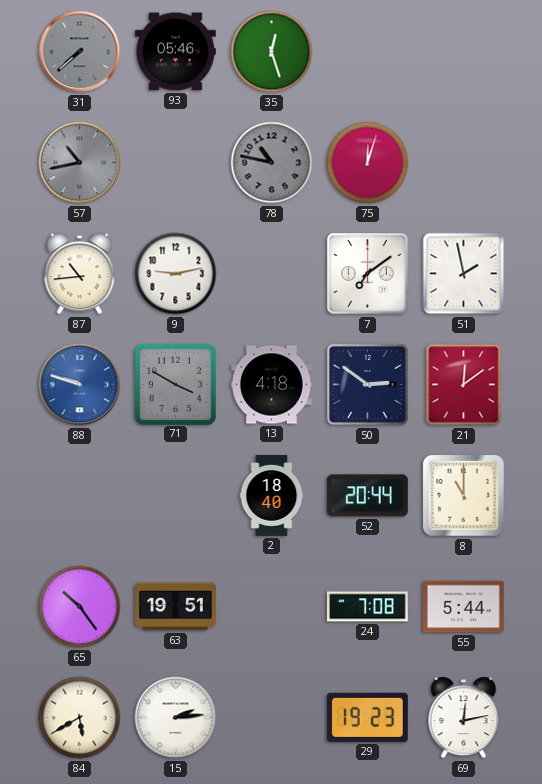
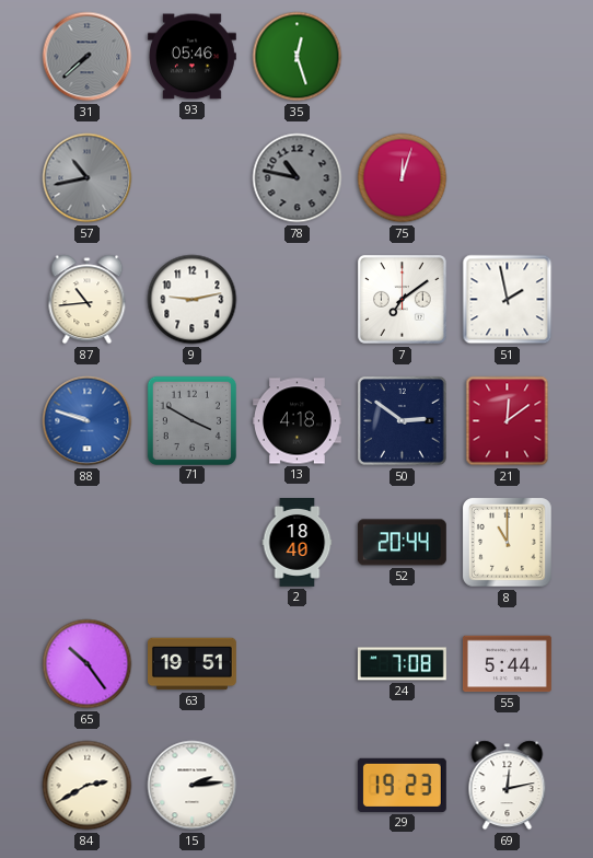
84: 5:40 -> 2:40 (88, 786)
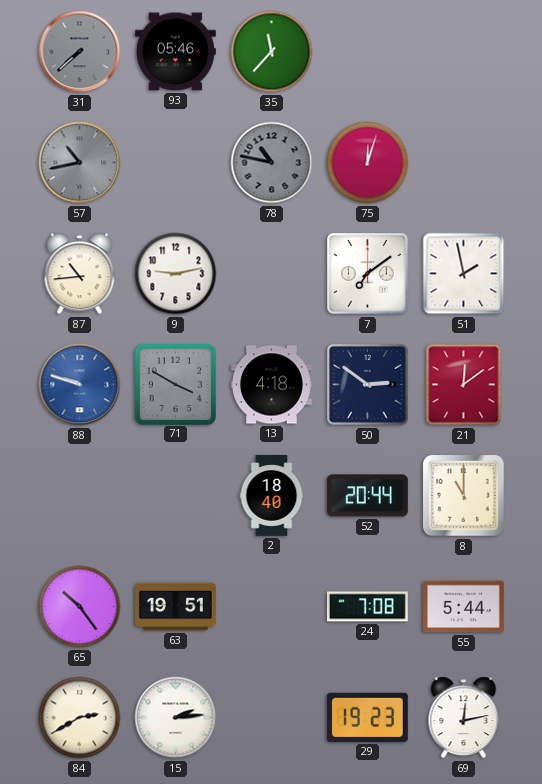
35: 12:27 -> 11:37 (272, 52)
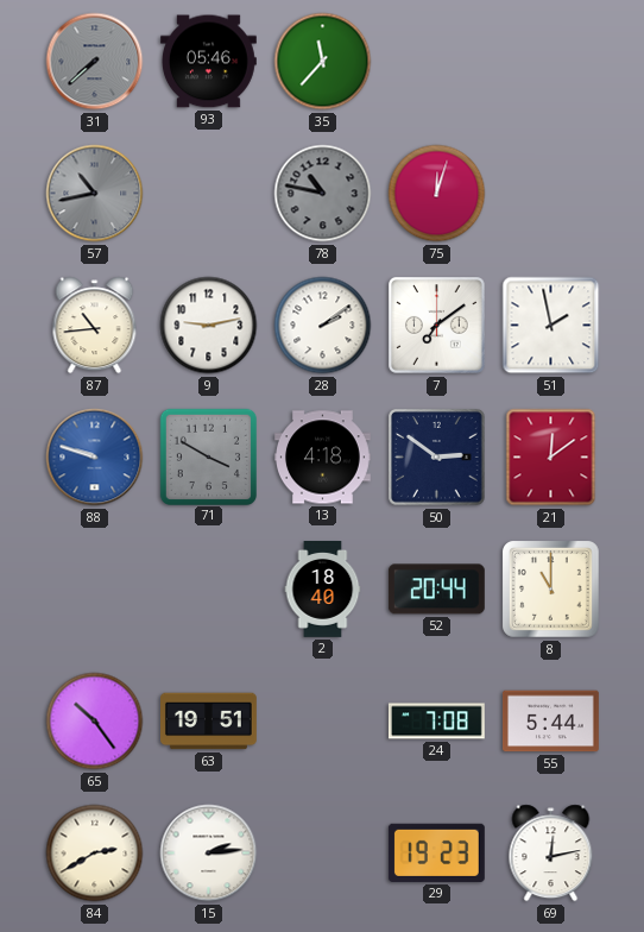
28: none -> 2:09 (323, 326)
